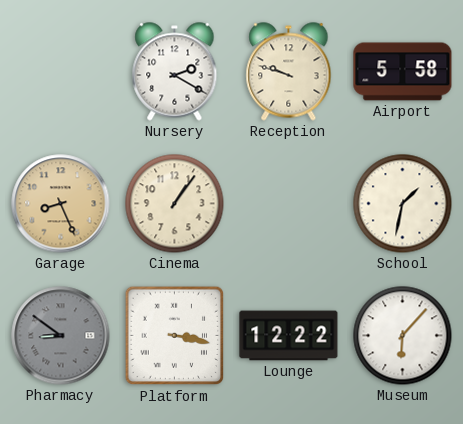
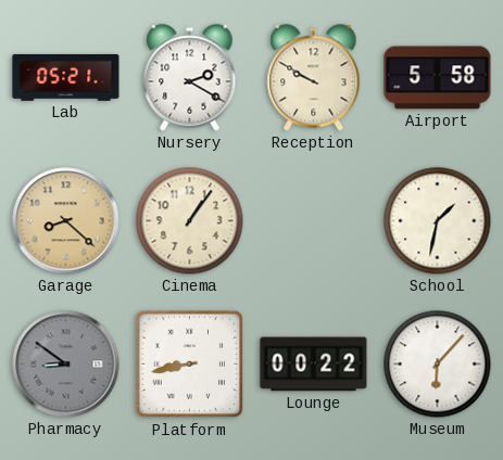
Lab: none -> 05:21 (66, 77)
Reception: 9:48 -> 9:50 (314, 78)
Garage: 8:26 -> 8:22 (66, 221)
Platform: 3:17 -> 8:43 (190, 365)
Lounge: 12:22 -> 00:22 (314, 365)
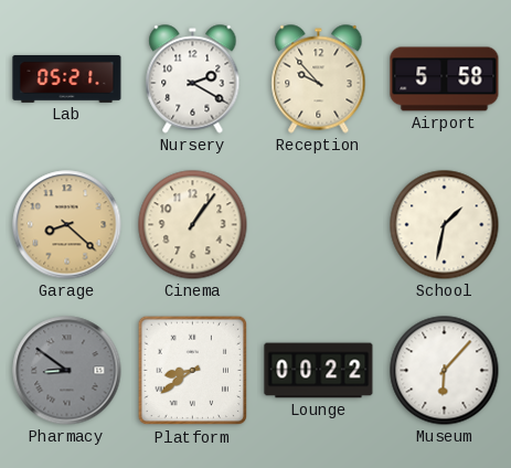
Reception: 9:50 -> 9:53 (319, 79)
Platform: 8:43 -> 8:39 (193, 371)
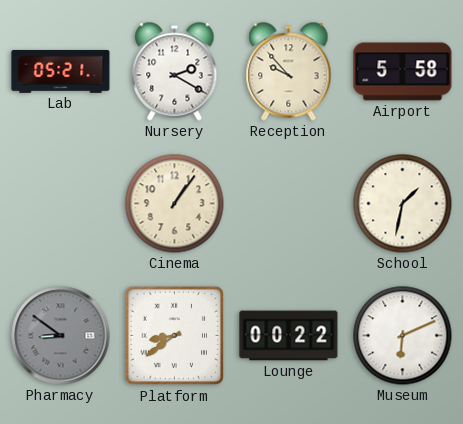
Garage: 8:22 -> none (67, 225)
Museum: 6:07 -> 6:11 (403, 336)
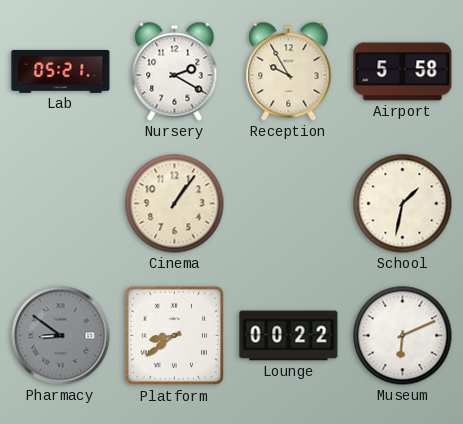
Reception: 9:53 -> 9:55 (289, 72)
